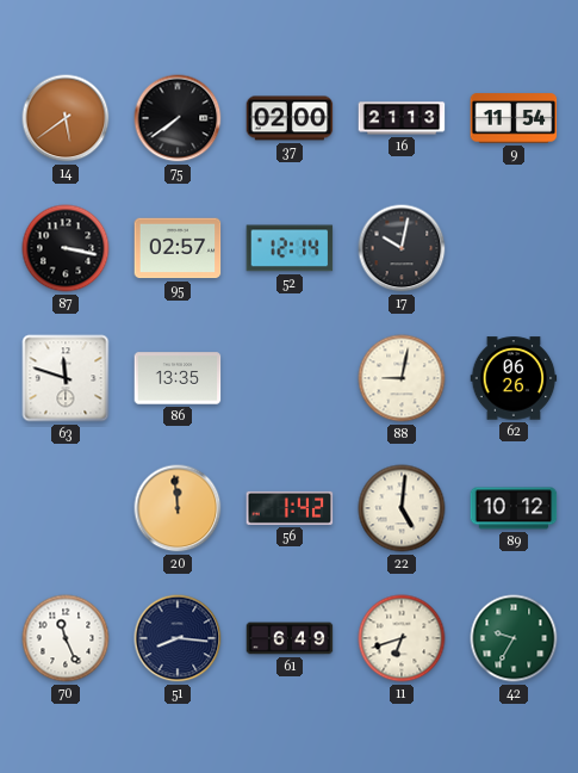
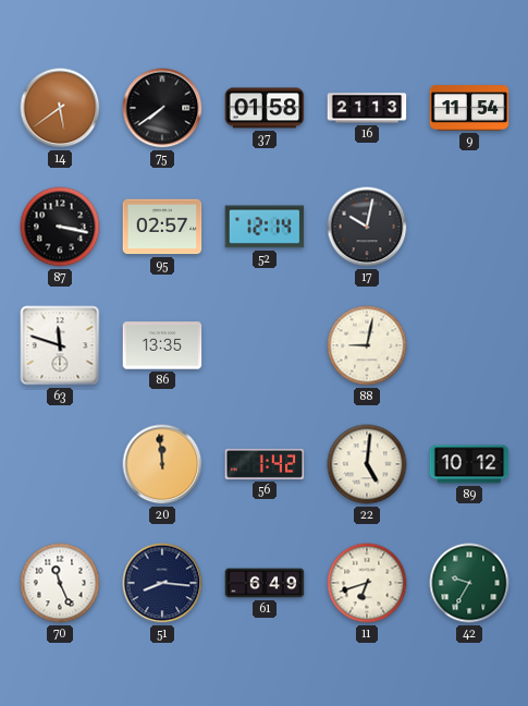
37: 02:00 -> 01:58 (265, 108)
62: 06:26 -> none (514, 378)
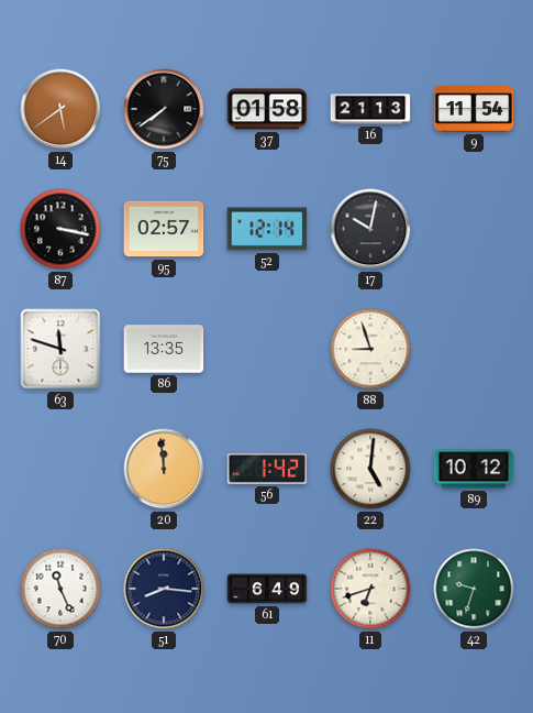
88: 9:02 -> 8:57 (370, 349)
42: 9:35 -> 9:33 (474, 589)
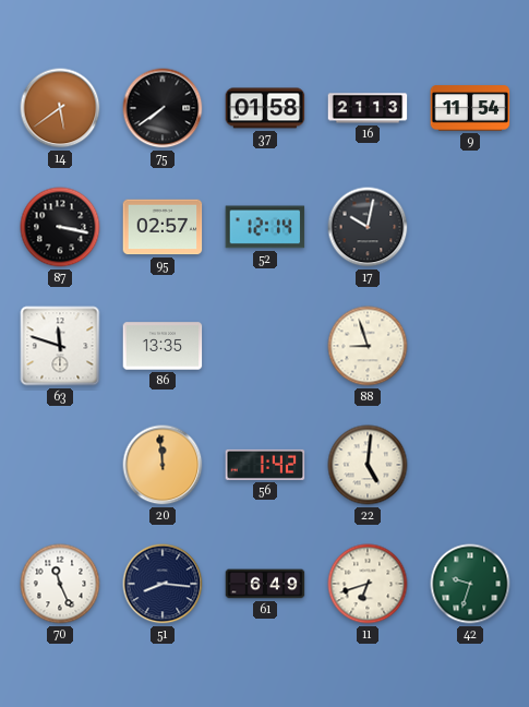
89: 10:12 -> none (474, 469)
